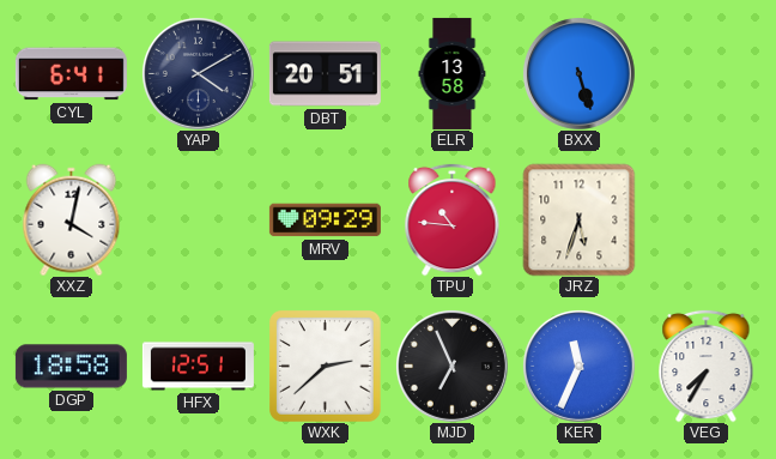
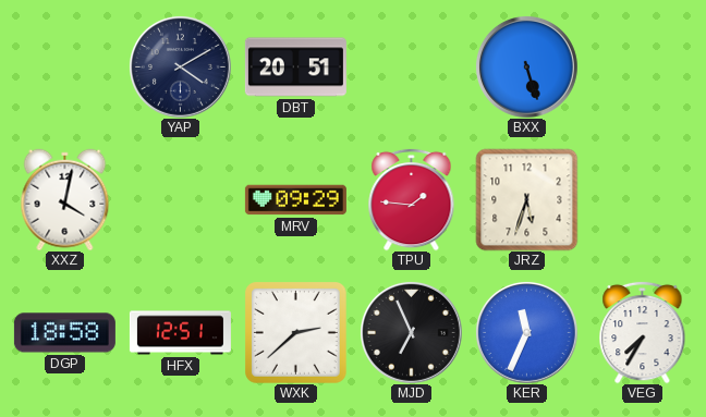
CYL: 6:41 -> none (71, 74)
ELR: 13:58 -> none (453, 73)
TPU: 10:46 -> 1:46 (412, 199)
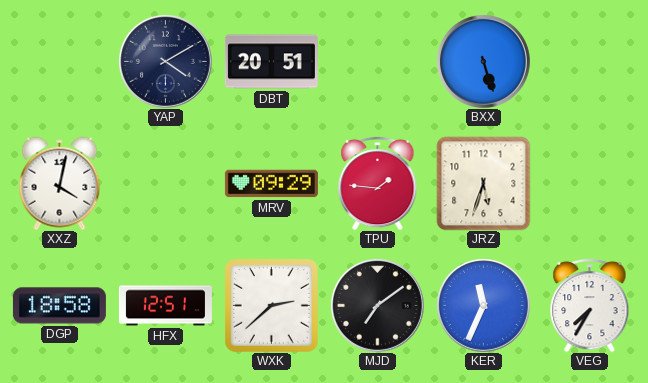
MJD: 6:56 -> 7:09 (377, 305)
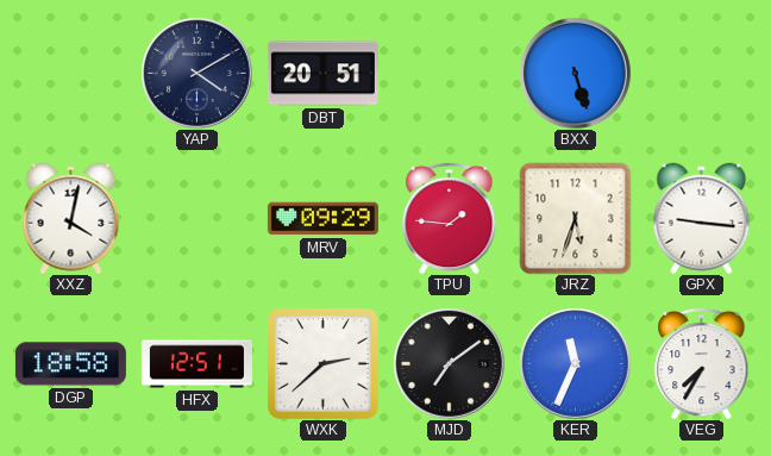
GPX: none -> 9:16 (702, 218)
